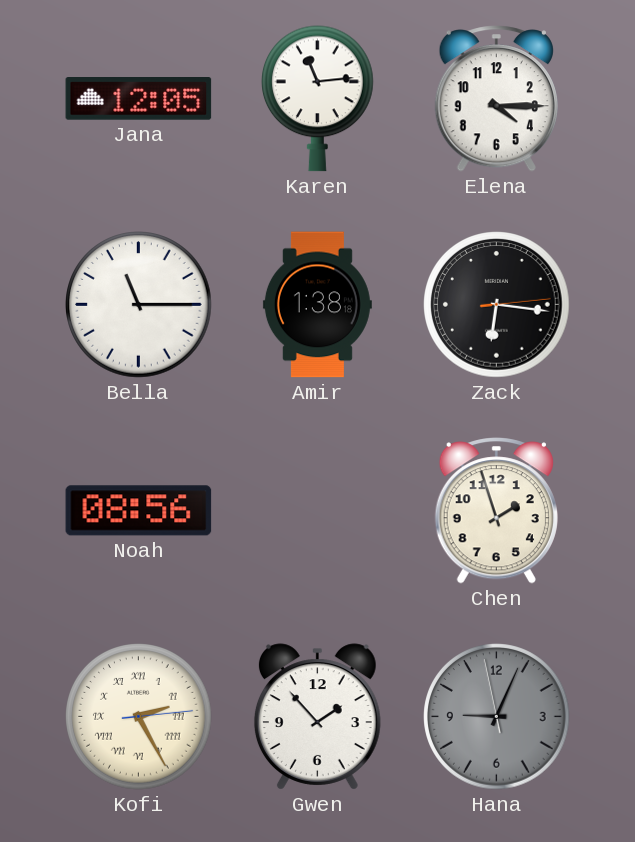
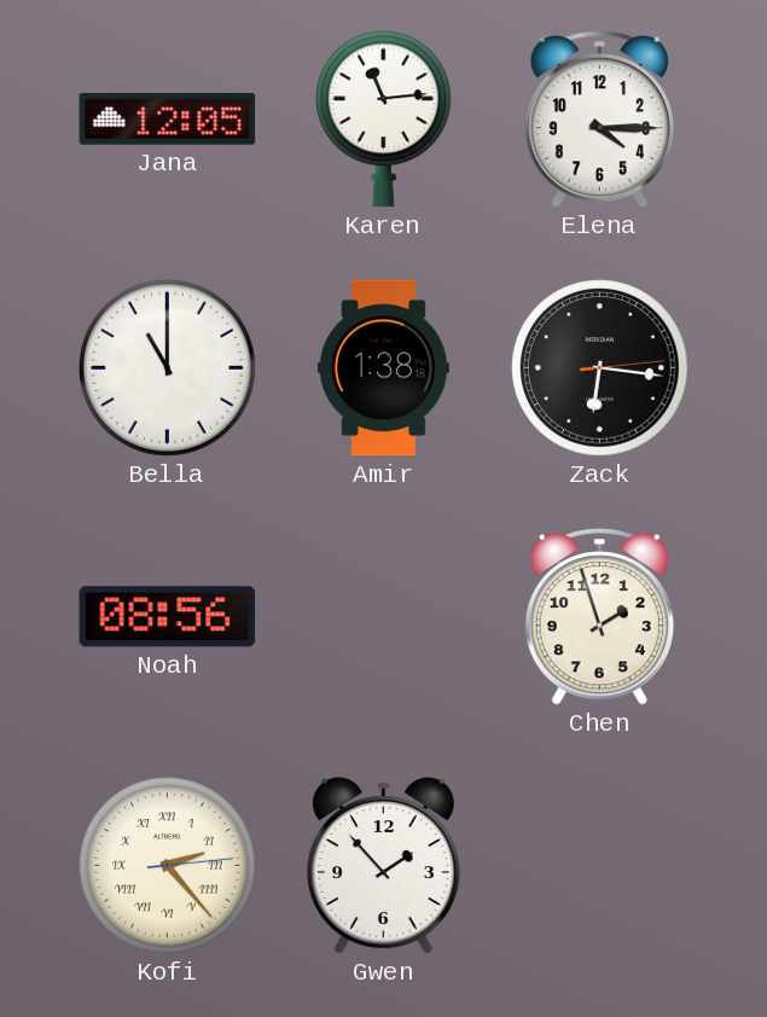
Bella: 11:15 -> 11:00 (168, 368)
Kofi: 2:25 -> 2:23 (168, 866)
Hana: 9:03 -> none (497, 717)
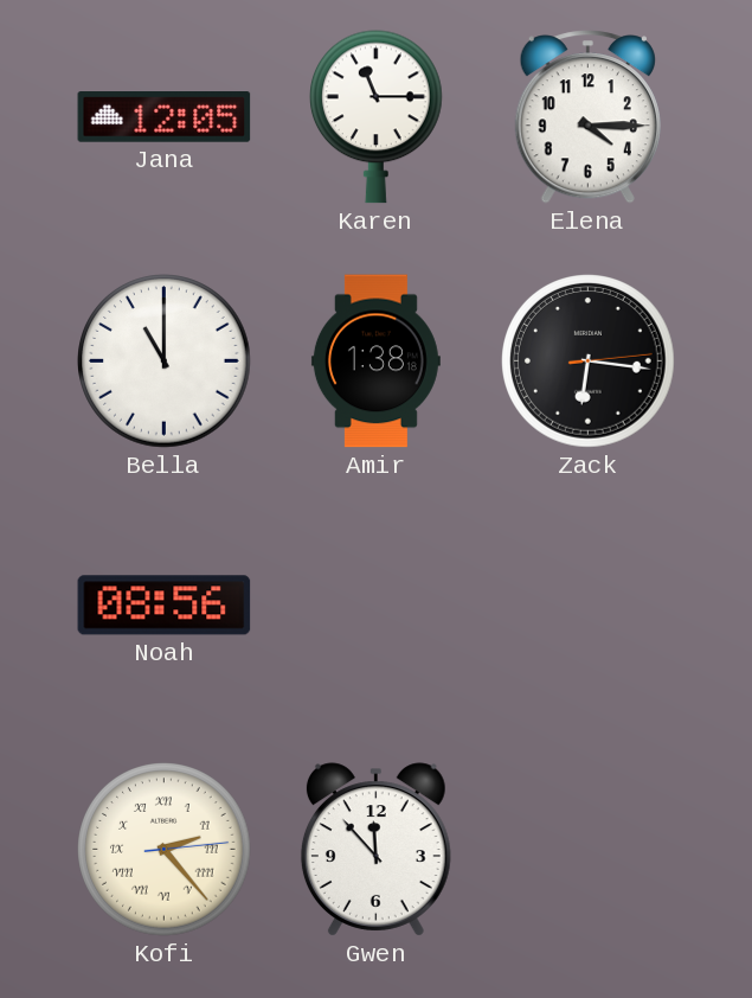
Karen: 11:14 -> 11:15 (377, 117)
Chen: 1:57 -> none (599, 617)
Gwen: 1:53 -> 11:53 (375, 850)
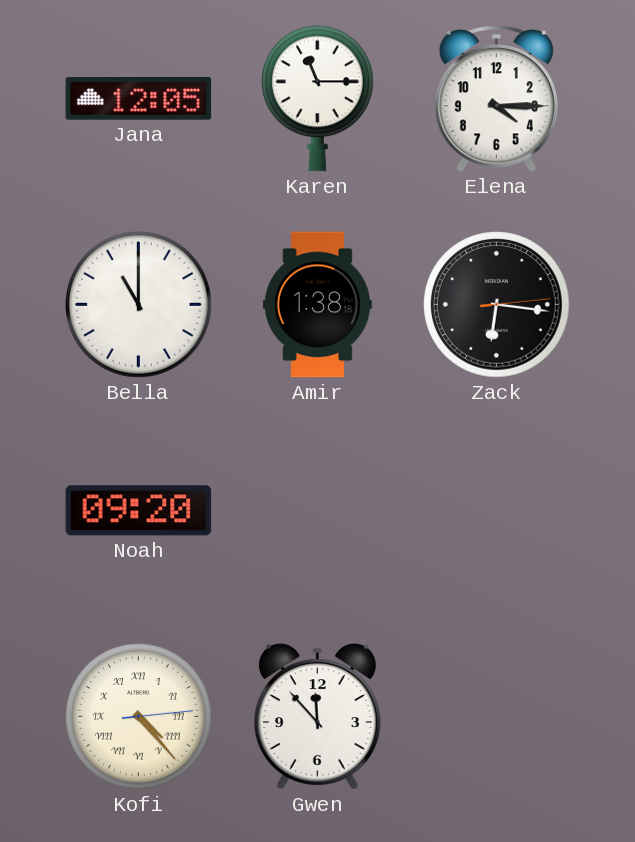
Noah: 08:56 -> 09:20 (139, 511)
Kofi: 2:23 -> 4:23 (139, 717)
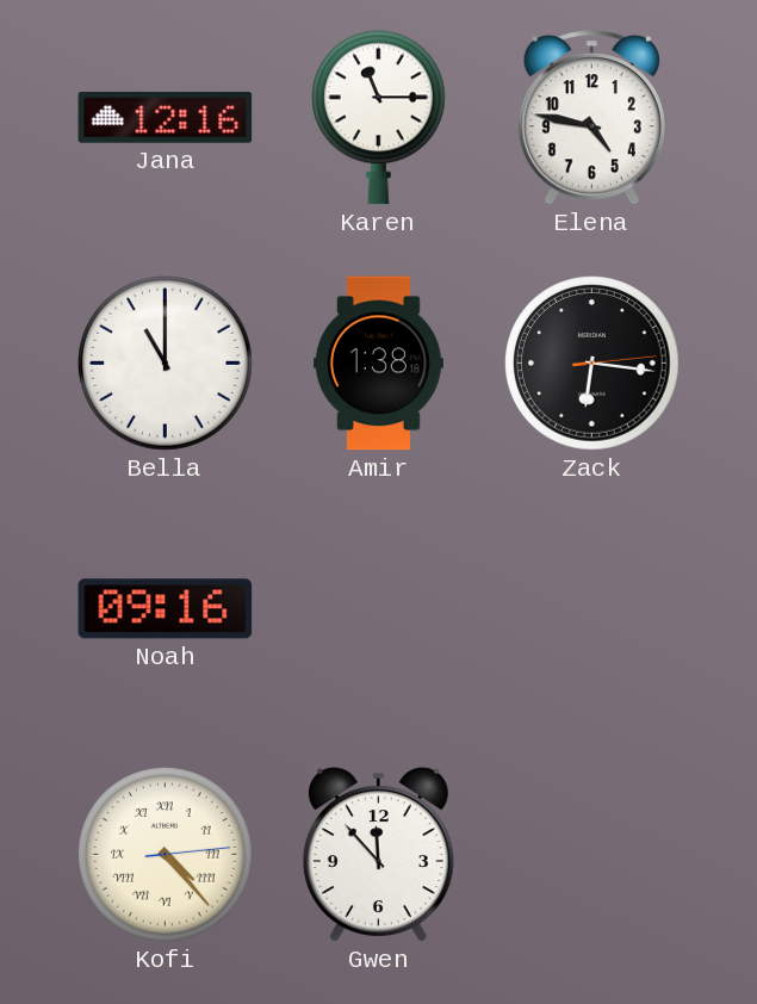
Jana: 12:05 -> 12:16 (166, 118)
Elena: 4:15 -> 4:47 (591, 118)
Noah: 09:20 -> 09:16 (166, 609)
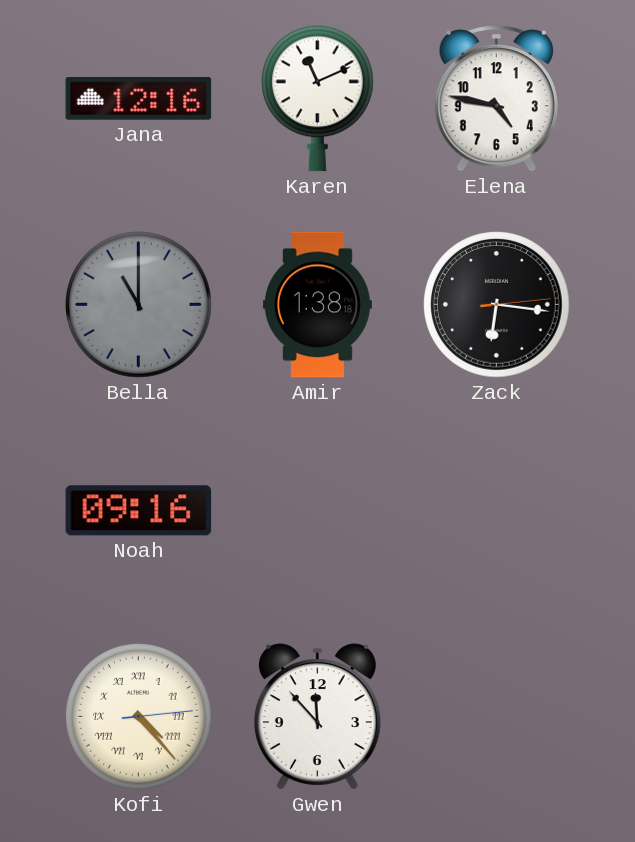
Karen: 11:15 -> 11:11 (318, 99)
Bella dial: white -> grey (139, 305)
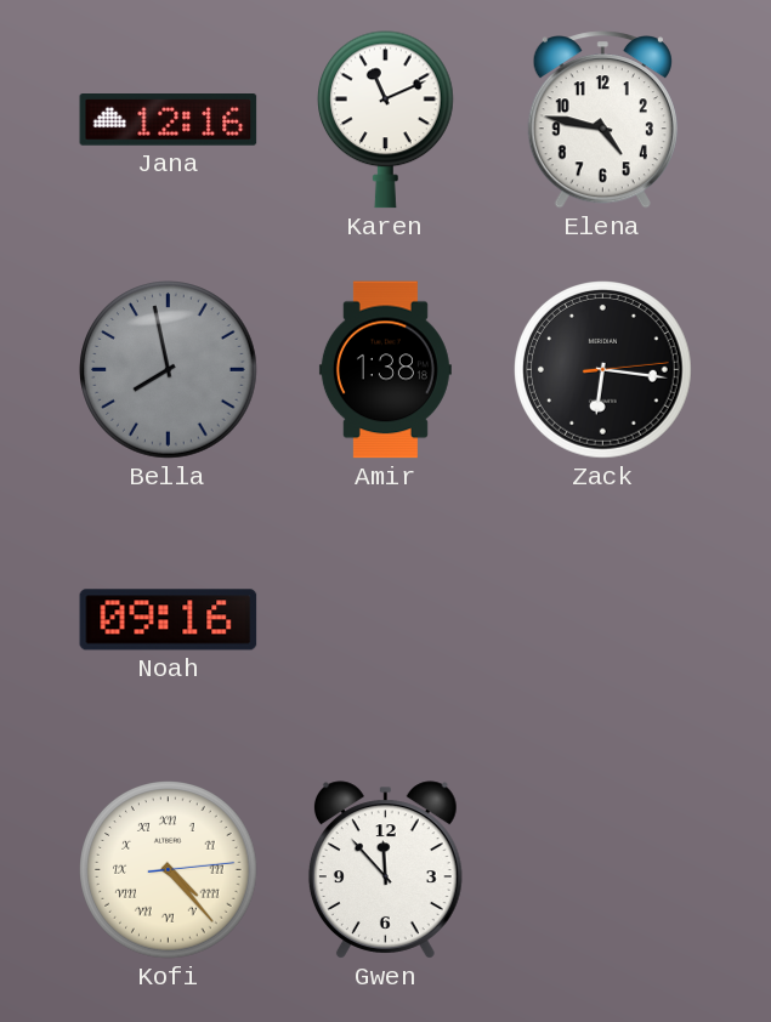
Bella: 11:00 -> 7:58 (169, 370)
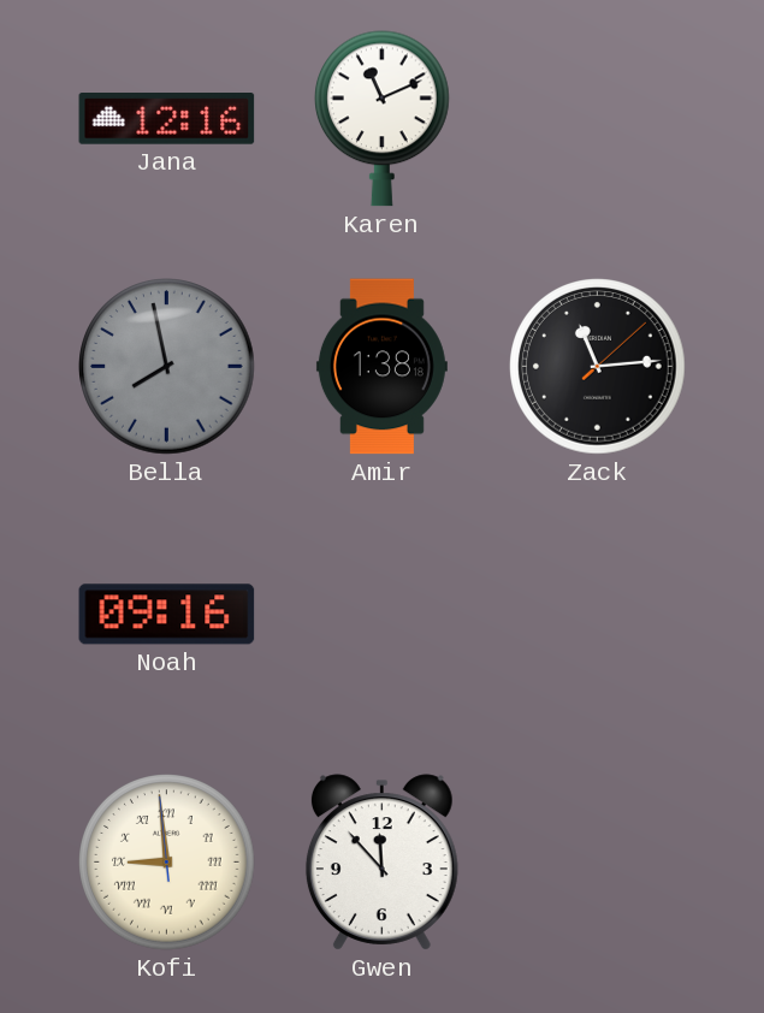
Elena: 4:47 -> none (602, 120)
Zack: 6:16 -> 11:14 (598, 367)
Kofi: 4:23 -> 8:58 (167, 863)
